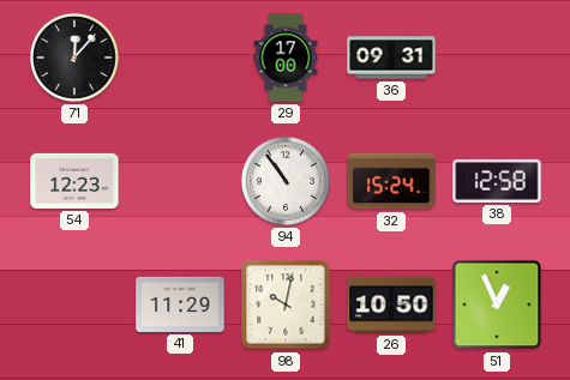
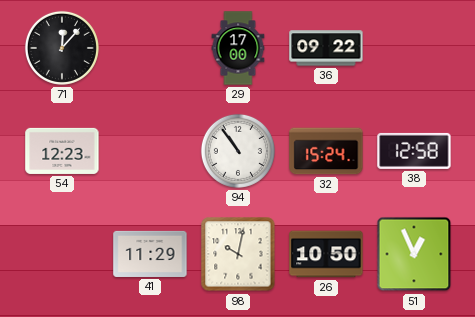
36: 09:31 -> 09:22 (326, 48)
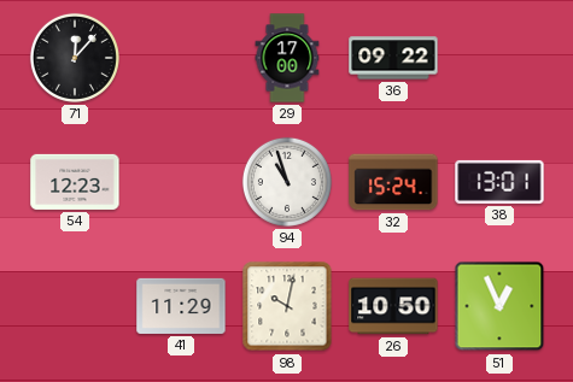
94: 10:54 -> 10:57 (287, 182)
38: 12:58 -> 13:01 (499, 182)
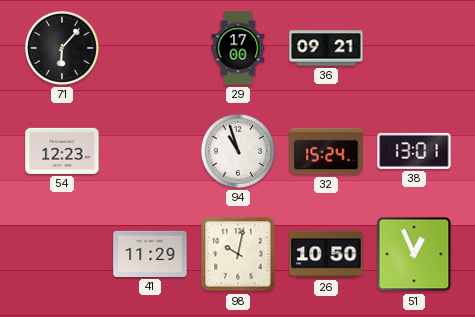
71: 12:07 -> 6:07 (62, 48)
36: 09:22 -> 09:21 (326, 48)
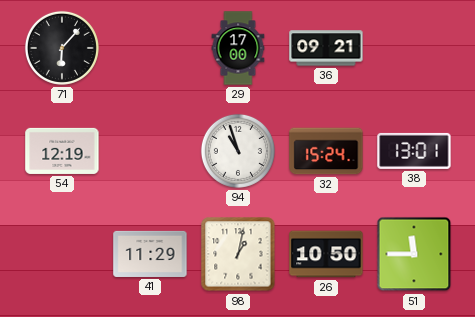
54: 12:23 -> 12:19 (62, 151)
98: 10:02 -> 1:02 (238, 254)
51: 12:56 -> 11:45 (414, 254)
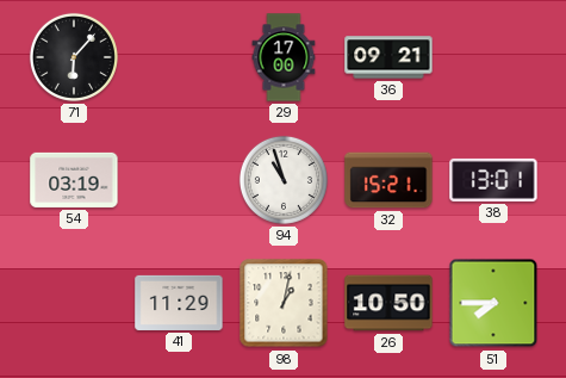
54: 12:19 -> 03:19 (74, 180)
32: 15:24 -> 15:21 (388, 180)
51: 11:45 -> 7:45 (493, 303)
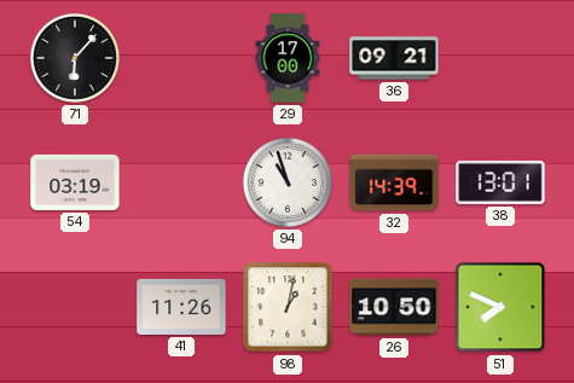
32: 15:21 -> 14:39 (394, 182)
41: 11:29 -> 11:26 (181, 307)
51: 7:45 -> 7:49 (500, 307)
